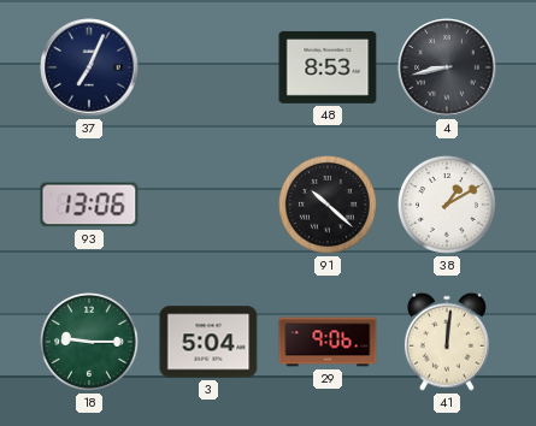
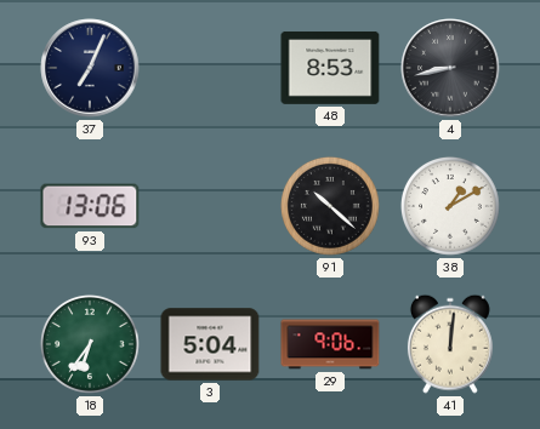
18: 9:15 -> 6:36 (90, 344)
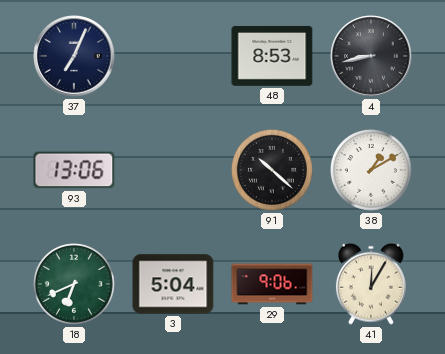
18: 6:36 -> 6:41 (74, 284)
41: 12:01 -> 12:05 (371, 284)
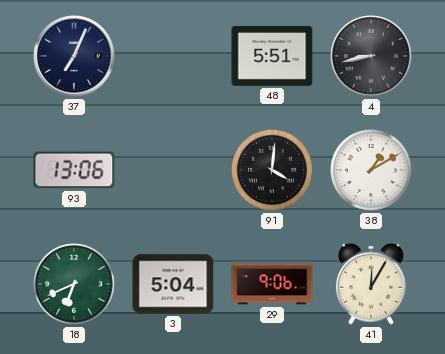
48: 8:53 -> 5:51 (272, 56)
91: 10:22 -> 4:01 (272, 170)
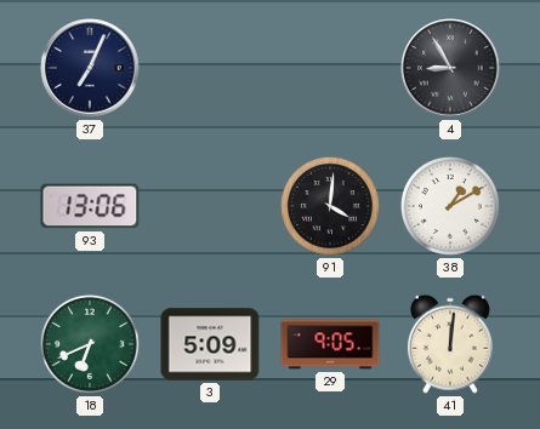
48: 5:51 -> none (272, 56)
4: 8:43 -> 8:55 (450, 68)
3: 5:04 -> 5:09 (210, 344)
29: 9:06 -> 9:05 (330, 344)
41: 12:05 -> 12:01 (450, 344)
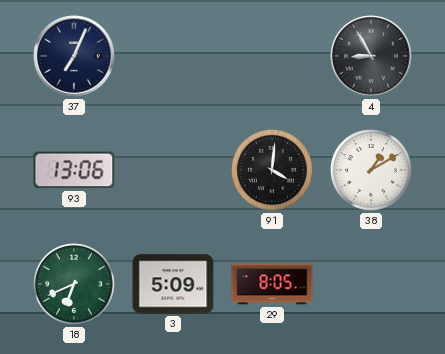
29: 9:05 -> 8:05 (272, 284)
41: 12:01 -> none (450, 344)
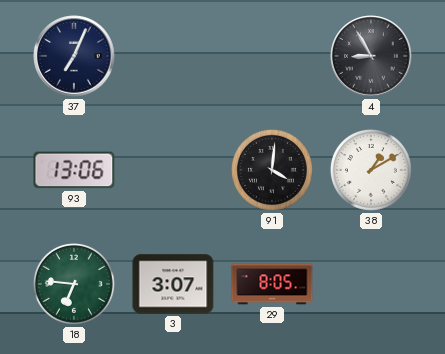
18: 6:41 -> 6:46 (74, 284)
3: 5:09 -> 3:07 (173, 284)
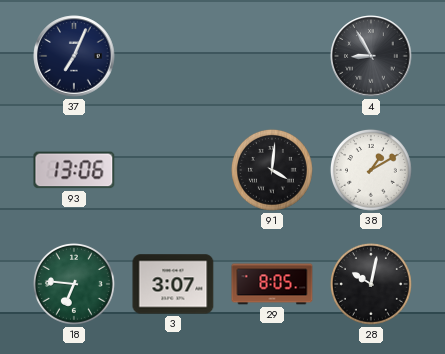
28: none -> 10:02 (371, 284)
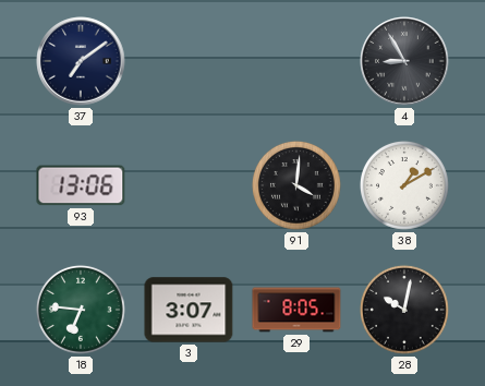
37: 7:04 -> 7:09 (81, 61)
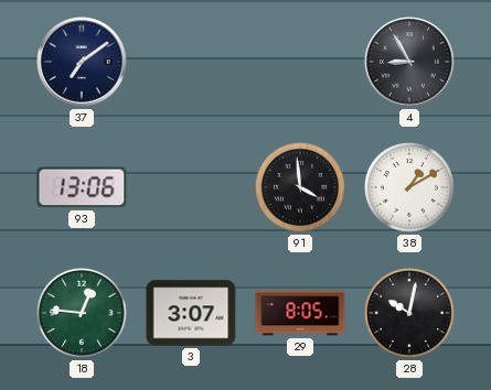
91: 4:01 -> 3:59 (300, 187)
18: 6:46 -> 12:46 (82, 313)
